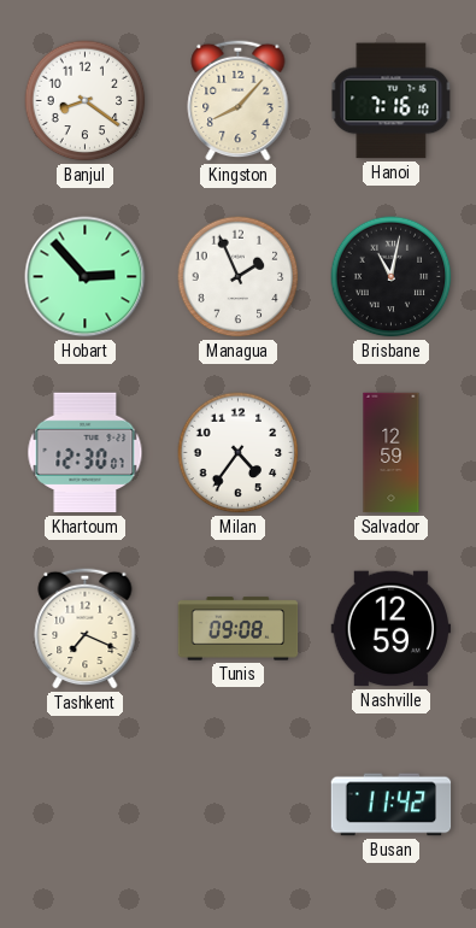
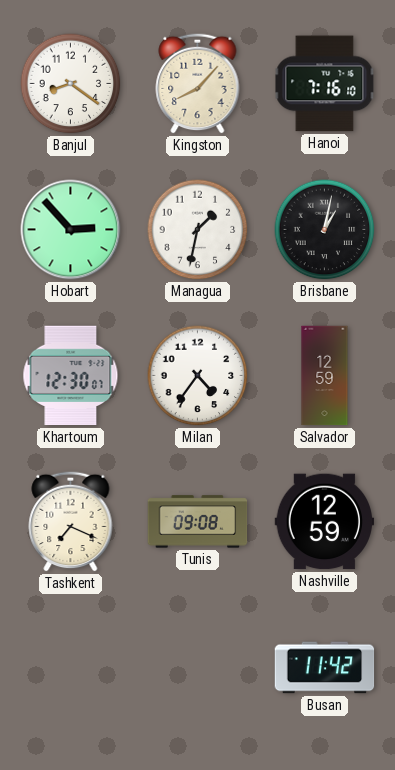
Managua: 1:56 -> 1:32 (198, 230)
Brisbane: 11:02 -> 1:02 (325, 230)
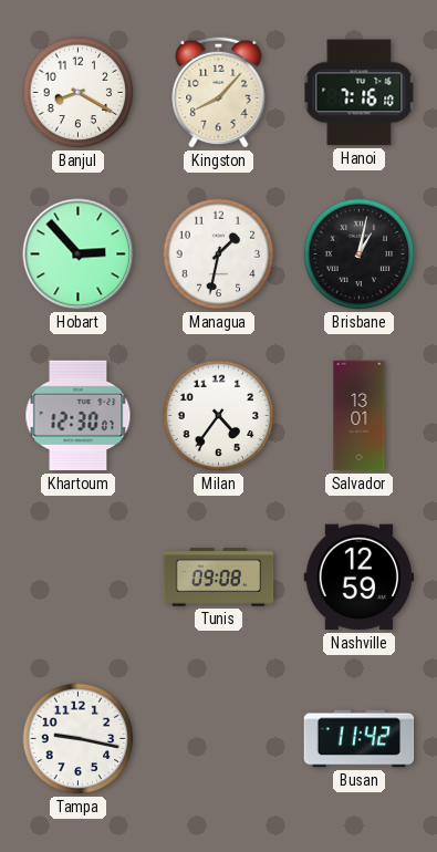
Banjul: 8:21 -> 8:20 (79, 93)
Salvador: 12:59 -> 13:01 (360, 416)
Tashkent: 7:19 -> none (71, 521)
Tampa: none -> 9:17 (79, 739)
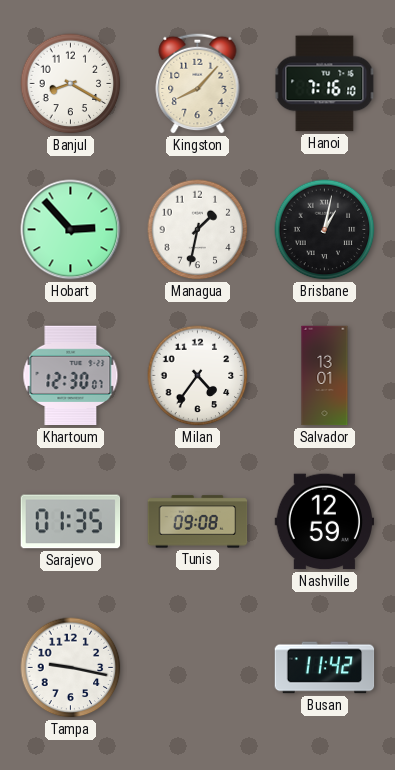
Sarajevo: none -> 01:35 (71, 522)
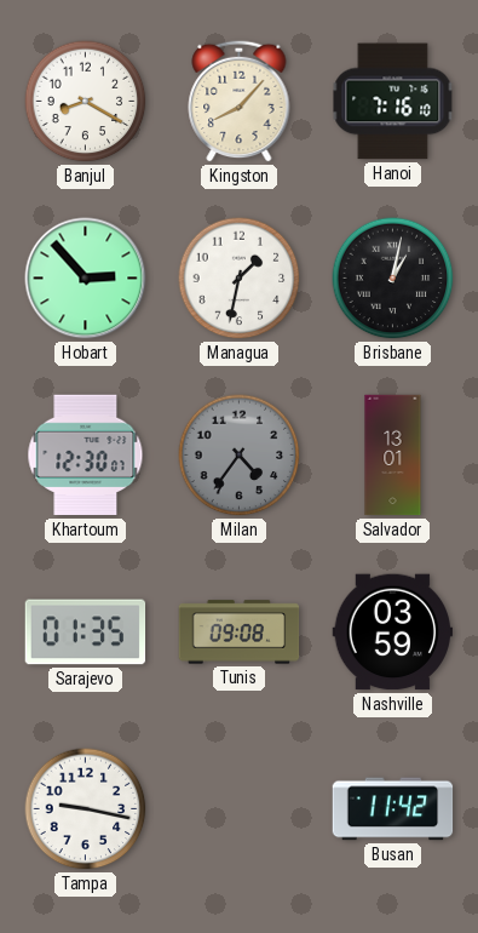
Milan dial: white -> grey (240, 456)
Nashville: 12:59 -> 03:59 (393, 633)
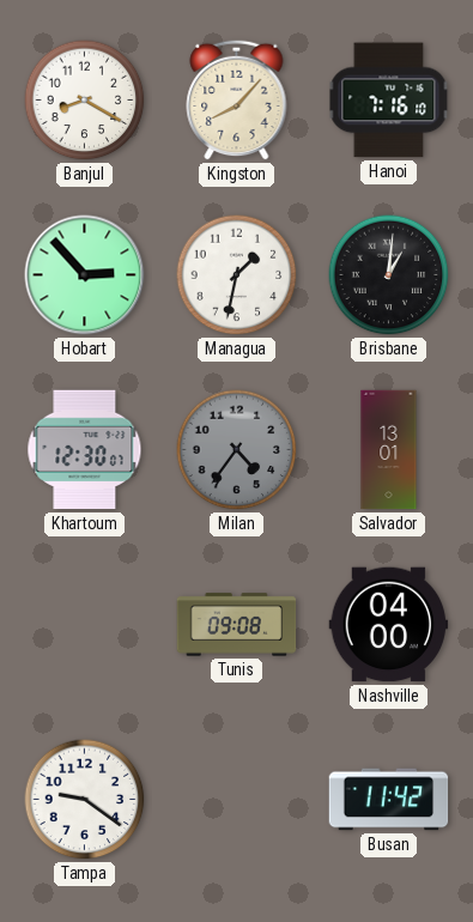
Brisbane: 1:02 -> 1:01 (389, 275)
Sarajevo: 01:35 -> none (86, 633)
Nashville: 03:59 -> 04:00 (389, 625)
Tampa: 9:17 -> 9:21 (85, 800)
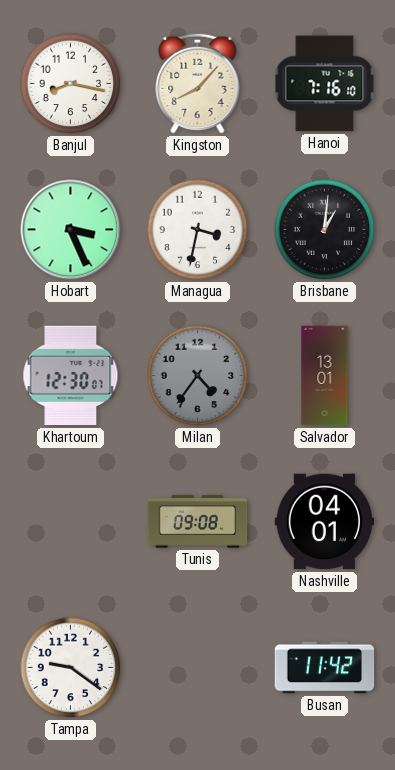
Banjul: 8:20 -> 8:17 (71, 84)
Hobart: 2:53 -> 3:26 (71, 230)
Managua: 1:32 -> 3:32 (198, 230)
Nashville: 04:00 -> 04:01 (325, 522)
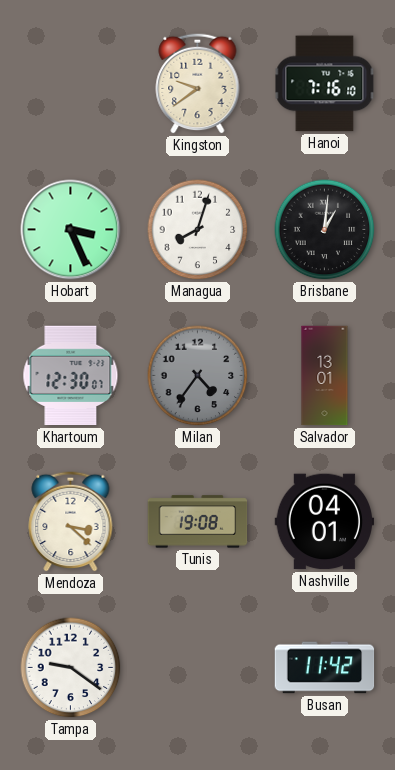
Banjul: 8:17 -> none (71, 84)
Kingston: 8:07 -> 9:39 (198, 83)
Managua: 3:32 -> 8:03 (198, 230)
Mendoza: none -> 3:22 (71, 521)
Tunis: 09:08 -> 19:08 (198, 522)
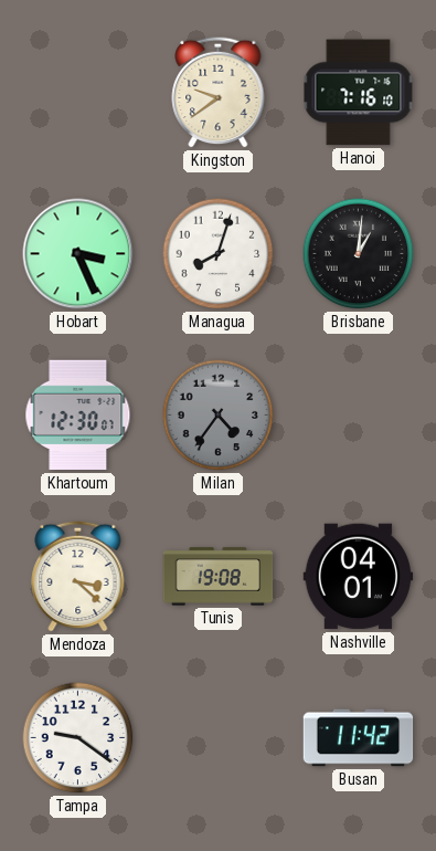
Salvador: 13:01 -> none (325, 376)
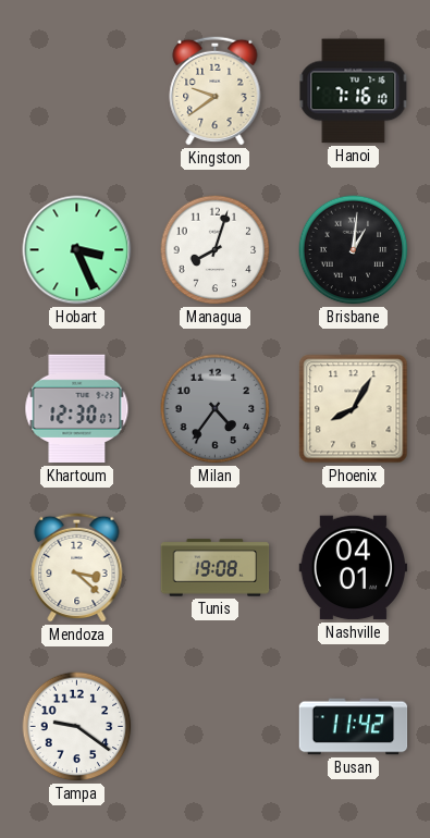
Phoenix: none -> 8:05 (354, 409)
